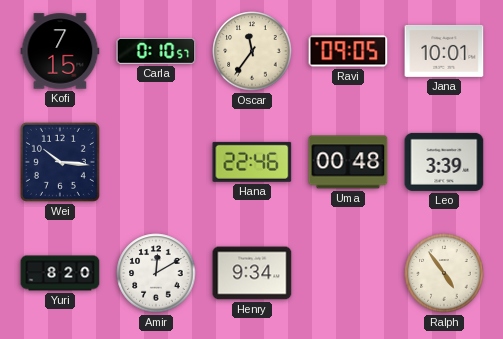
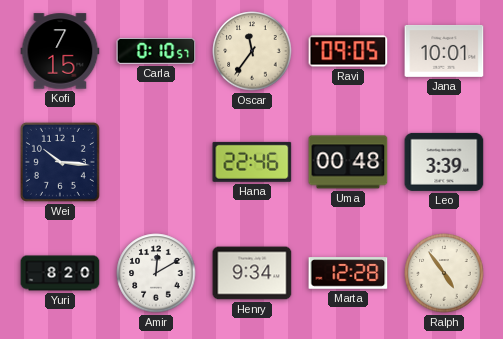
Marta: none -> 12:28 (348, 273)
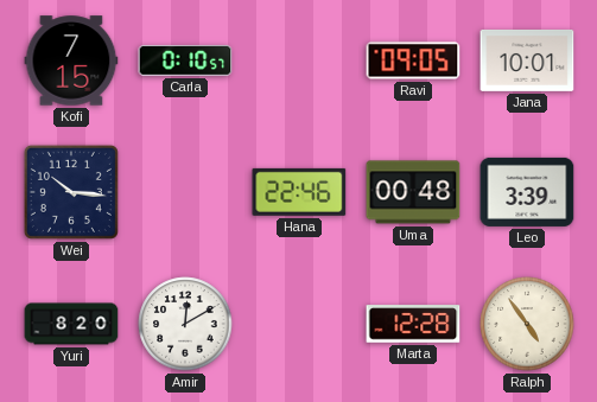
Oscar: 11:36 -> none (252, 51)
Henry: 9:34 -> none (252, 273)
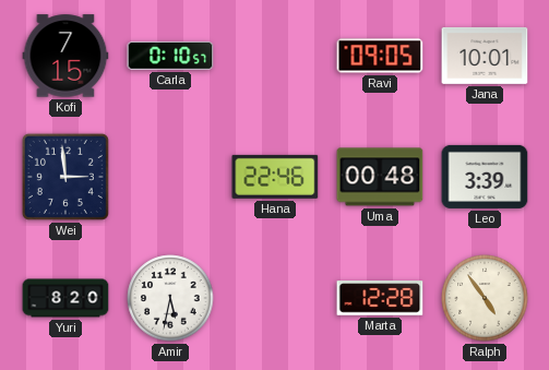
Wei: 10:16 -> 2:59 (65, 177)
Amir: 12:10 -> 5:32 (170, 298)
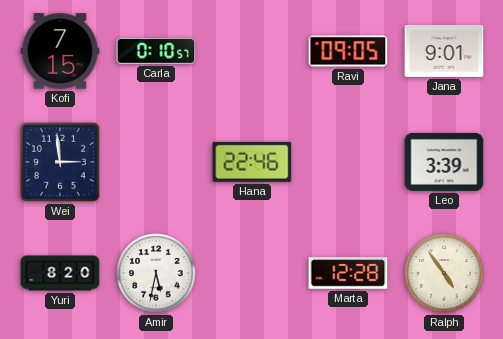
Jana: 10:01 -> 9:01 (444, 51)
Uma: 00:48 -> none (380, 177)
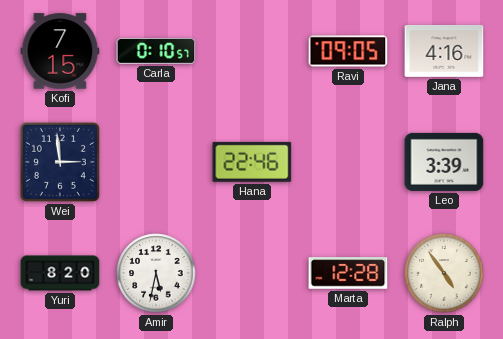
Jana: 9:01 -> 4:16 (444, 51)
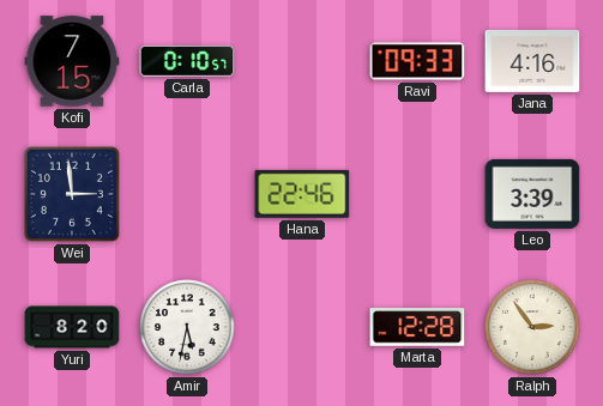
Ravi: 09:05 -> 09:33 (417, 61)
Ralph: 4:54 -> 2:54 (532, 327)
